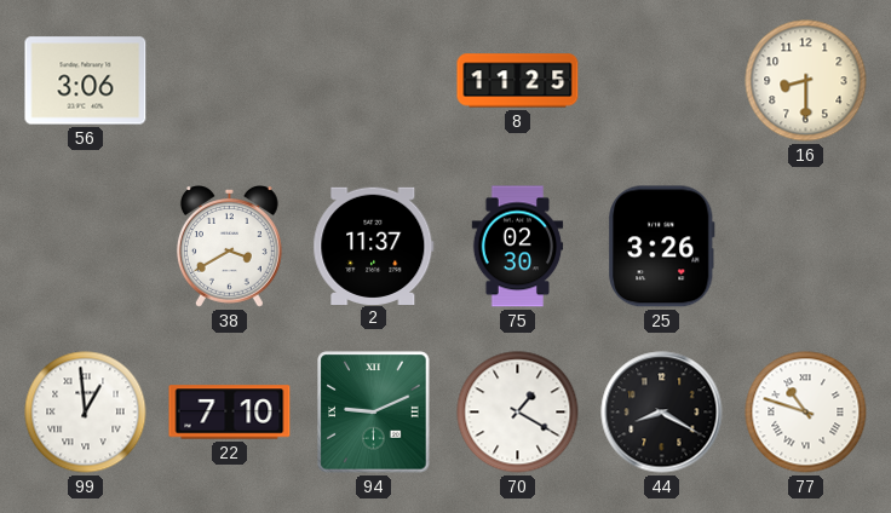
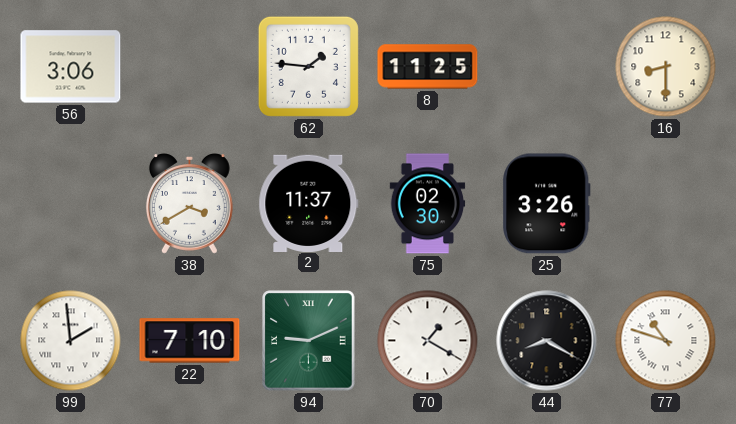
62: none -> 1:46 (308, 66)
99: 12:59 -> 1:59 (71, 341)
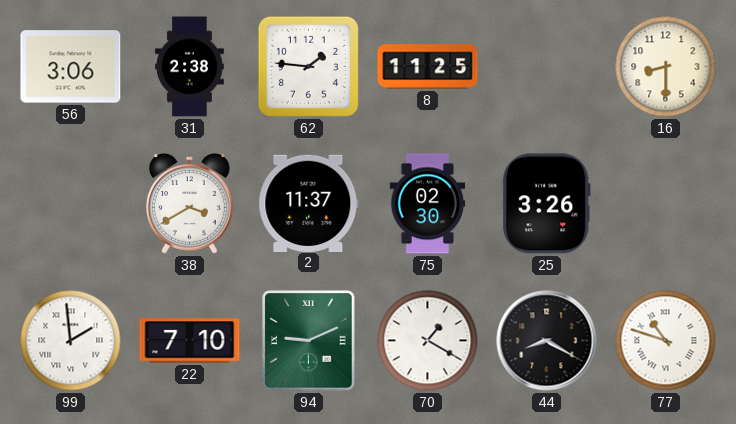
31: none -> 2:38 (189, 67)
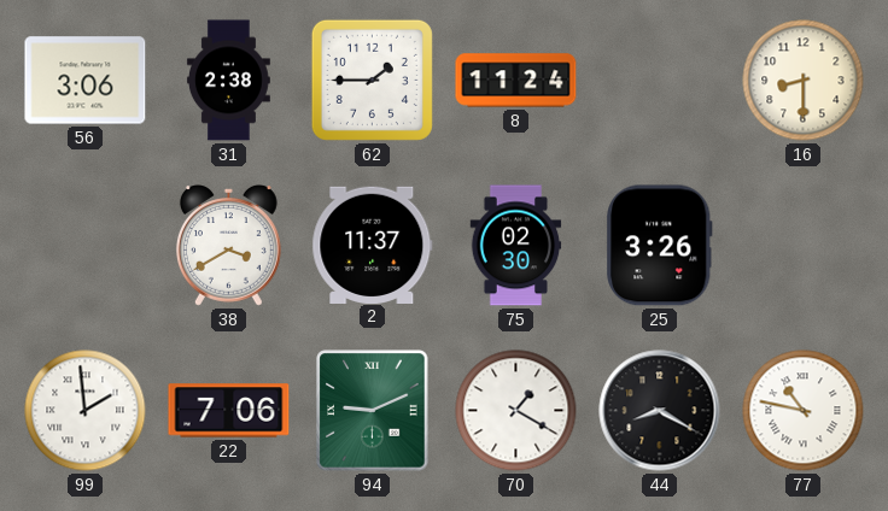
62: 1:46 -> 1:45 (372, 80)
8: 11:25 -> 11:24 (516, 81)
22: 7:10 -> 7:06 (229, 411)
77: 10:48 -> 10:47 (804, 411)
